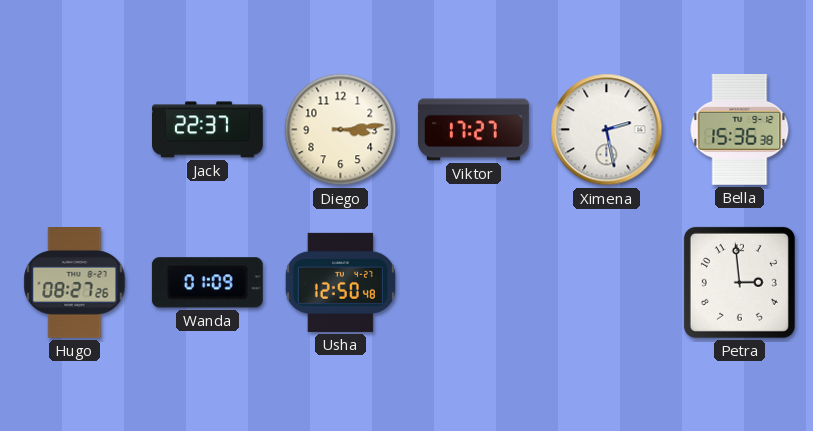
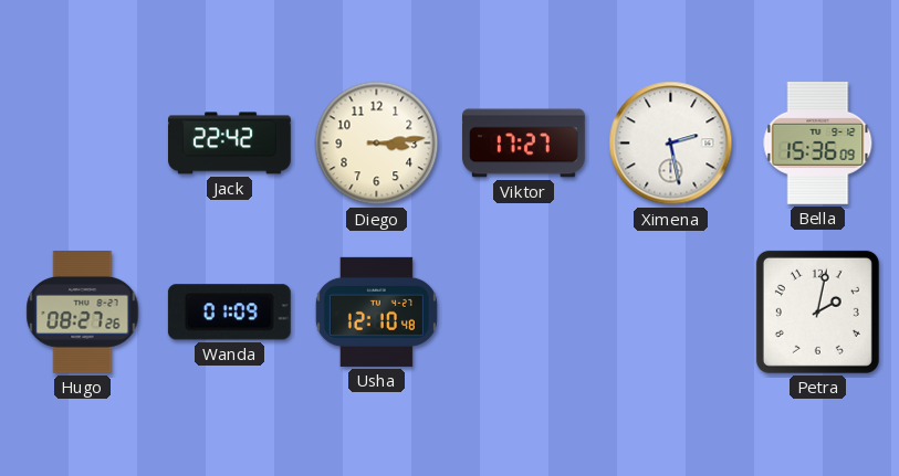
Jack: 22:37 -> 22:42 (230, 144)
Bella: 15:36:38 -> 15:36:09 (818, 142)
Usha: 12:50 -> 12:10 (376, 311)
Petra: 2:59 -> 2:02 (817, 311)
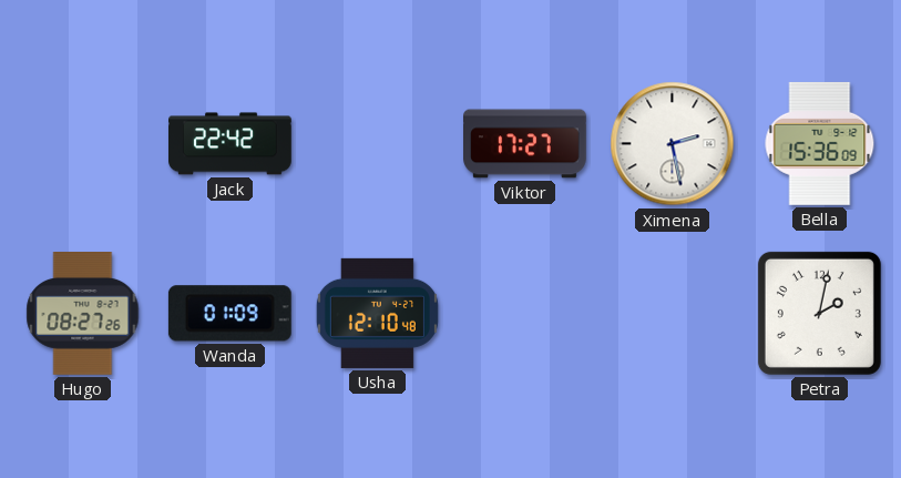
Diego: 3:14 -> none (377, 144)
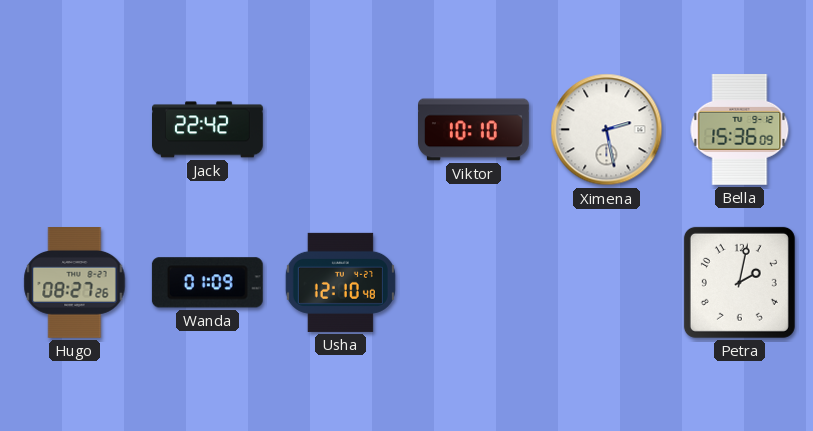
Viktor: 17:27 -> 10:10 (474, 130)
